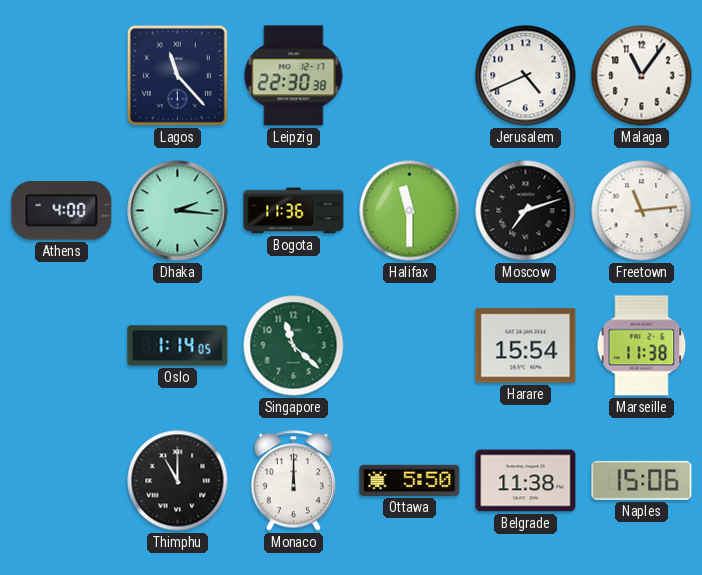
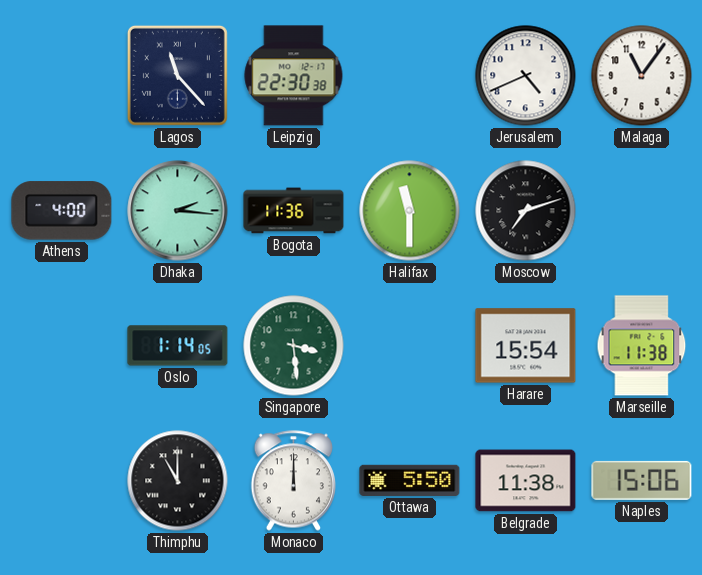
Freetown: 11:14 -> none (642, 211)
Singapore: 11:22 -> 3:29 (294, 346)
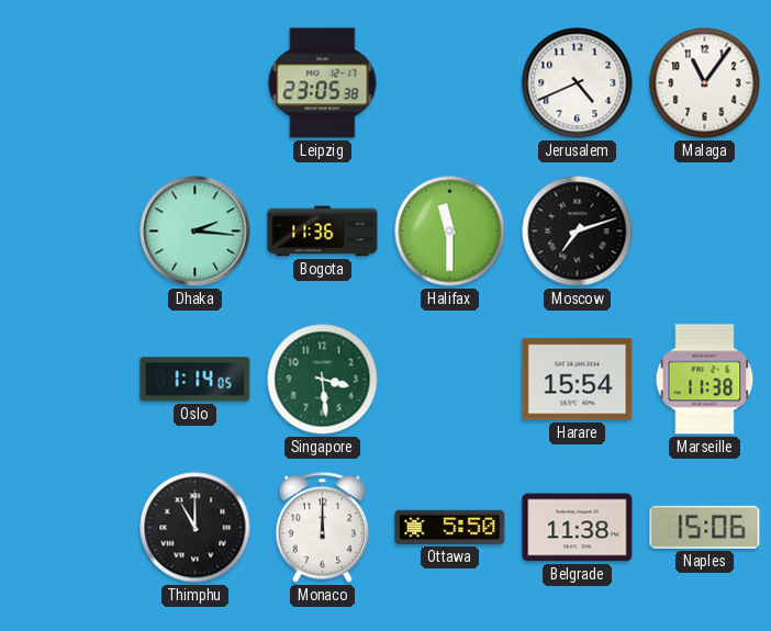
Lagos: 11:23 -> none (177, 75)
Leipzig: 22:30 -> 23:05 (323, 83)
Athens: 4:00 -> none (62, 211)
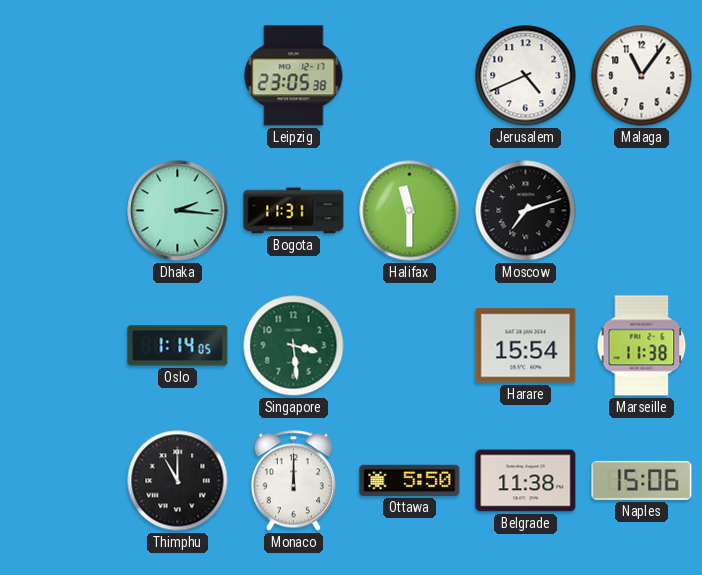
Bogota: 11:36 -> 11:31 (294, 211)
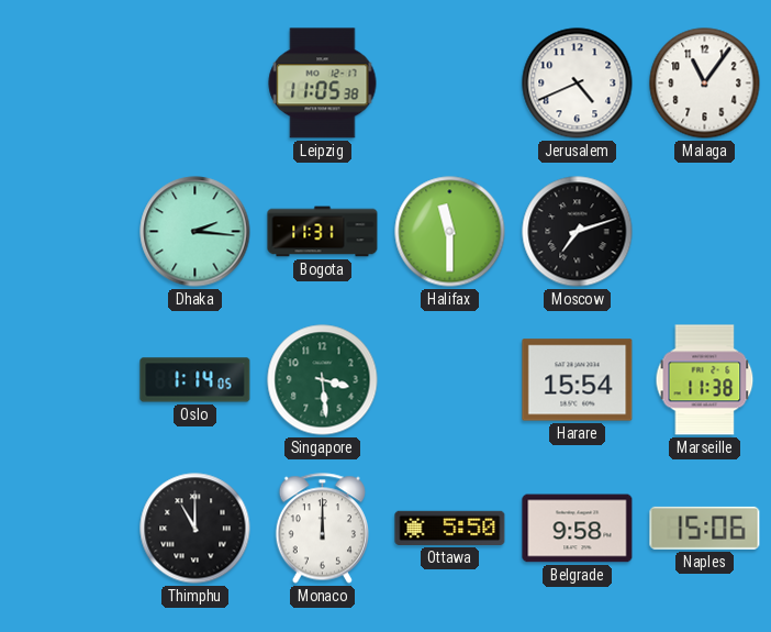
Leipzig: 23:05 -> 11:05 (323, 84)
Belgrade: 11:38 -> 9:58 (578, 529)
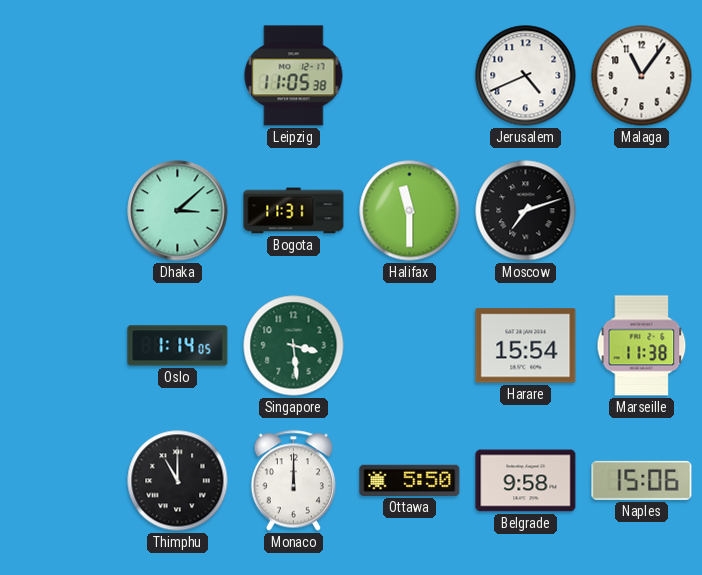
Dhaka: 2:16 -> 3:08 (178, 211)
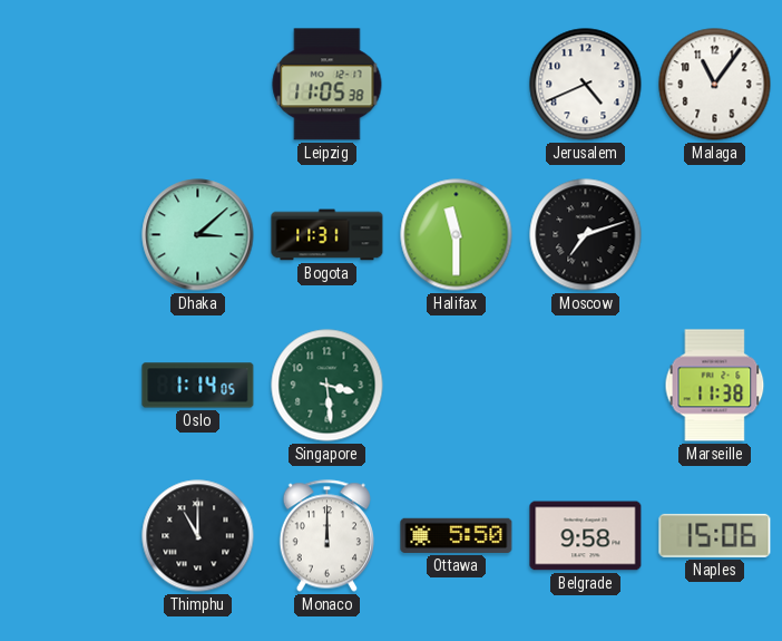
Harare: 15:54 -> none (526, 346)
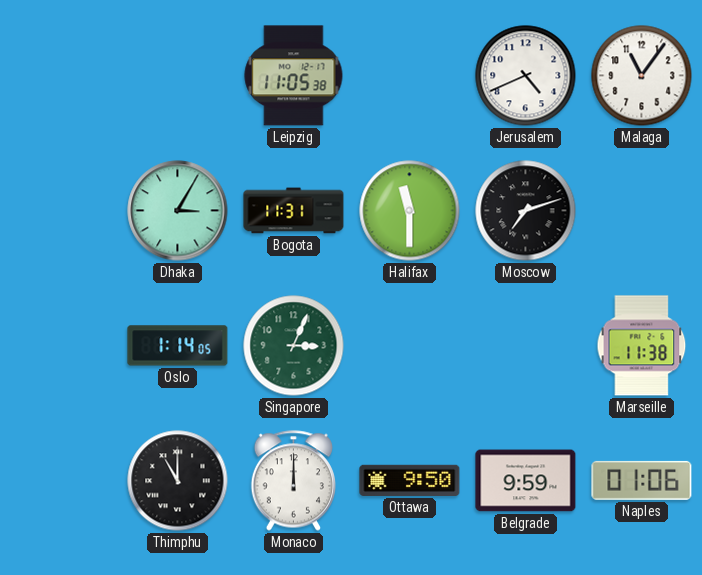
Dhaka: 3:08 -> 3:05 (178, 211)
Singapore: 3:29 -> 3:04 (294, 346)
Ottawa: 5:50 -> 9:50 (410, 480)
Belgrade: 9:58 -> 9:59 (526, 481)
Naples: 15:06 -> 01:06 (642, 480)
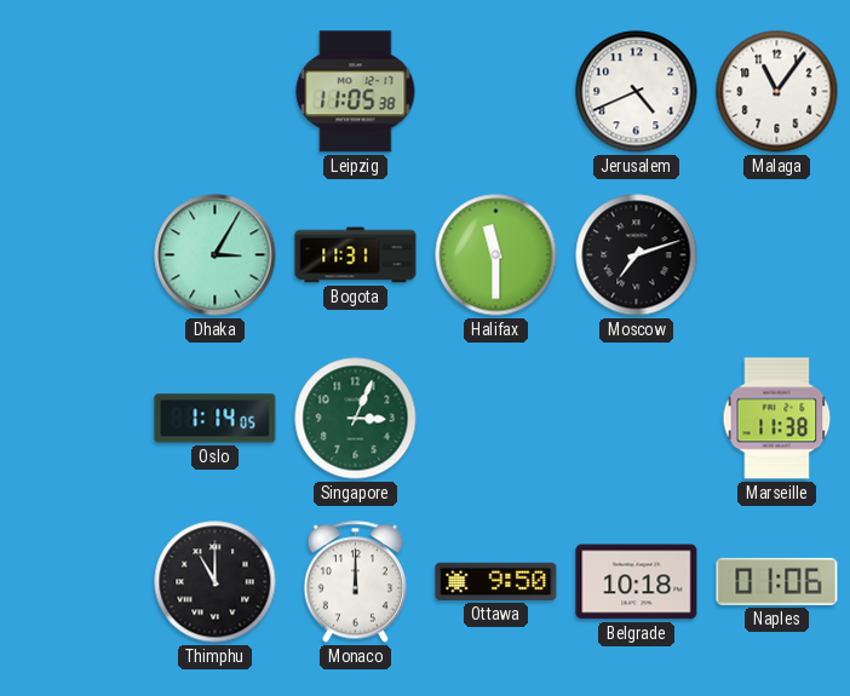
Belgrade: 9:59 -> 10:18 (637, 582)
